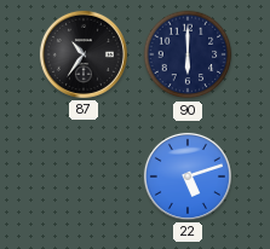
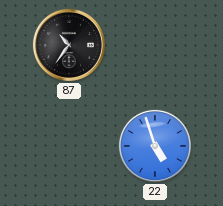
90: 6:00 -> none (188, 54)
22: 5:12 -> 4:57 (155, 146)
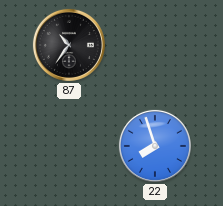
22: 4:57 -> 7:57 (155, 146)
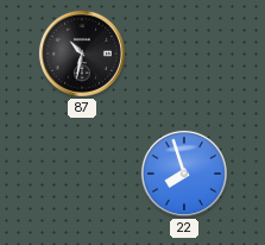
87: 10:36 -> 10:32 (82, 54)
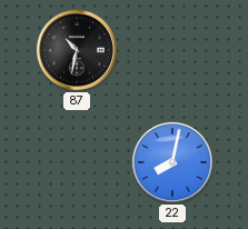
22: 7:57 -> 8:02 (172, 162)
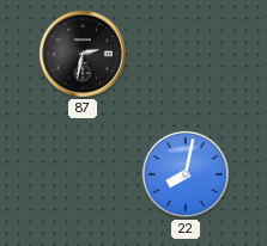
87: 10:32 -> 2:32 (83, 54)
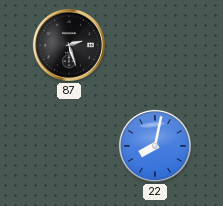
87: 2:32 -> 2:27 (69, 45)
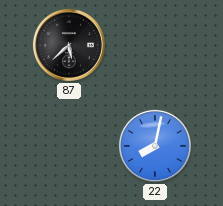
87: 2:27 -> 5:38 (69, 45)
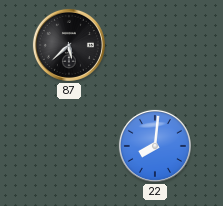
22: 8:02 -> 8:01 (155, 146)
